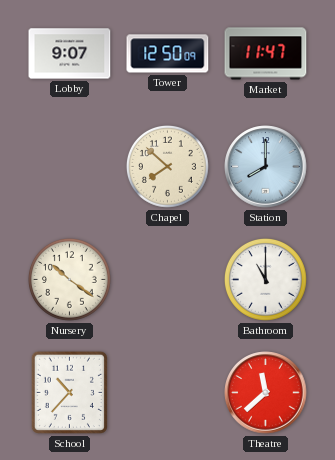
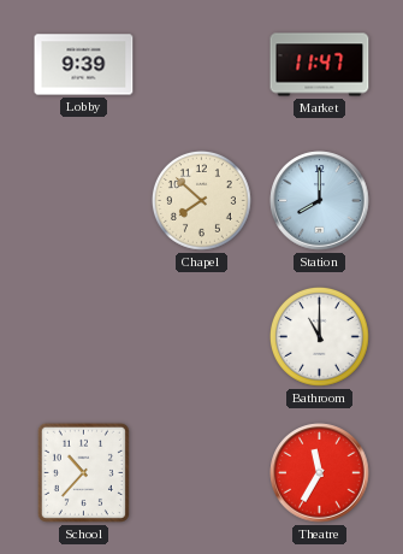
Lobby: 9:07 -> 9:39 (84, 65)
Tower: 12:50 -> none (168, 54)
Nursery: 10:21 -> none (69, 279)
Theatre: 11:38 -> 11:35 (320, 473)
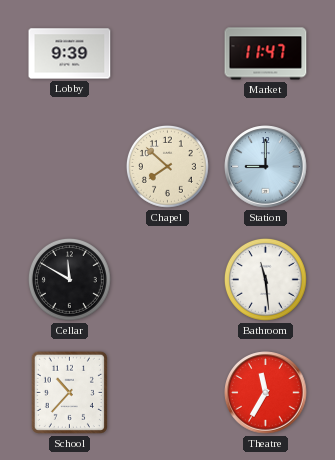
Station: 8:00 -> 9:00 (266, 167)
Cellar: none -> 11:50 (69, 279)
Bathroom: 11:00 -> 11:29 (265, 279)
